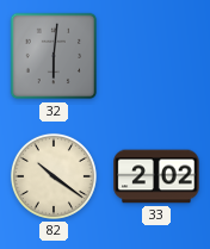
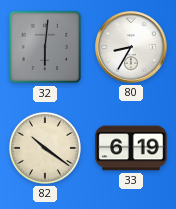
80: none -> 8:35 (131, 47)
33: 2:02 -> 6:19 (131, 148)
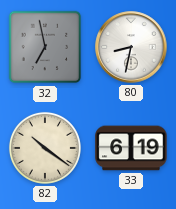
32: 6:01 -> 6:58 (45, 47)
80: 8:35 -> 8:32 (131, 47)
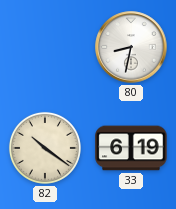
32: 6:58 -> none (45, 47)
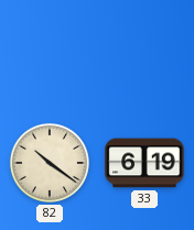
80: 8:32 -> none (131, 47)
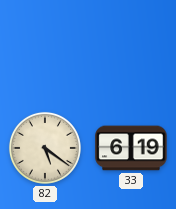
82: 10:21 -> 5:21 (45, 148)
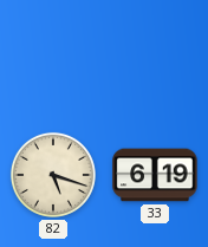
82: 5:21 -> 5:18 (53, 175)
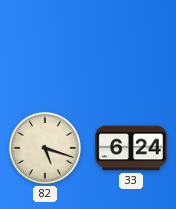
33: 6:19 -> 6:24 (131, 148)
